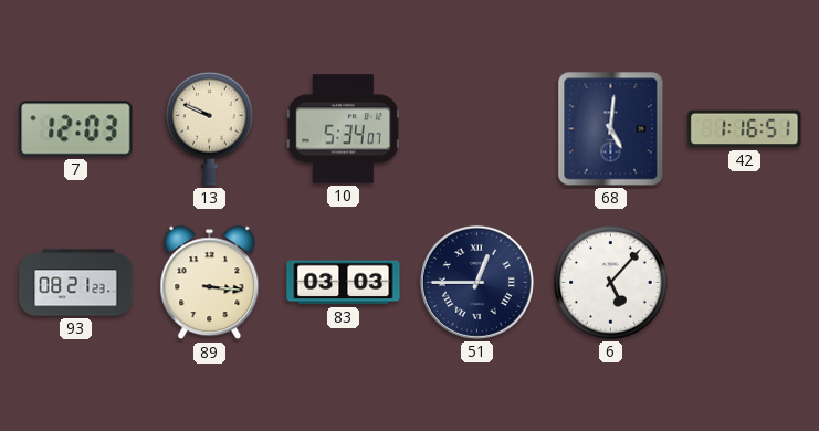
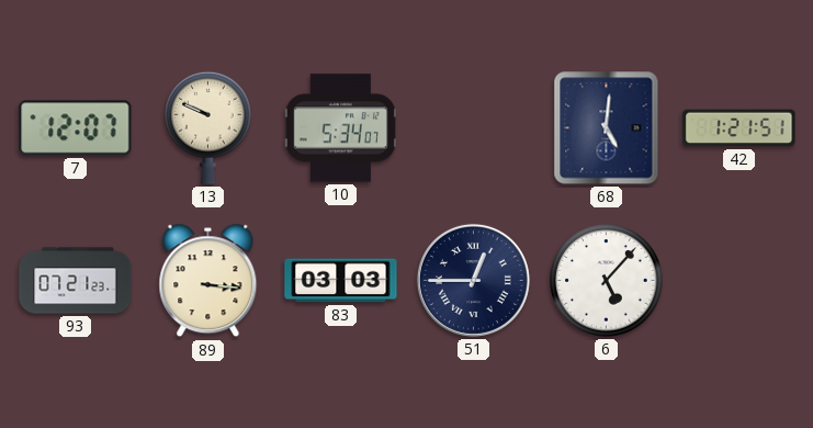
7: 12:03 -> 12:07 (76, 128)
42: 1:16 -> 1:21 (739, 128)
93: 08:21 -> 07:21 (76, 281)
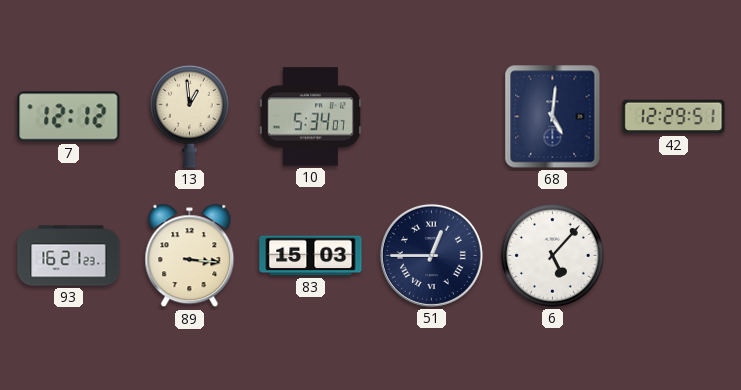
7: 12:07 -> 12:12 (69, 117)
13: 9:49 -> 12:59 (190, 116)
42: 1:21 -> 12:29 (674, 117)
93: 07:21 -> 16:21 (69, 256)
83: 03:03 -> 15:03 (311, 256)
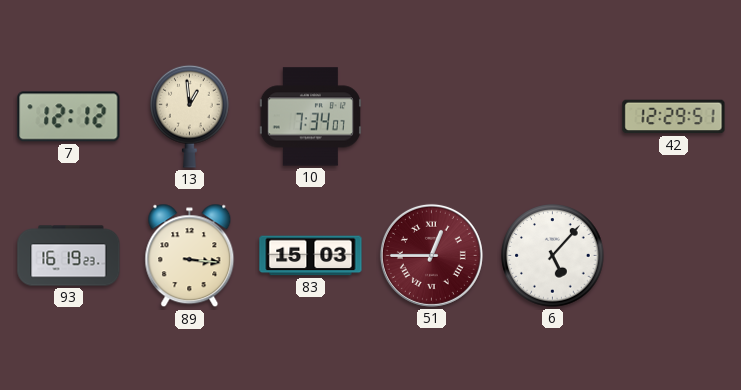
10: 5:34 -> 7:34 (310, 117)
68: 5:01 -> none (553, 117)
93: 16:21 -> 16:19 (69, 256)
51 dial: navy -> burgundy (431, 255)
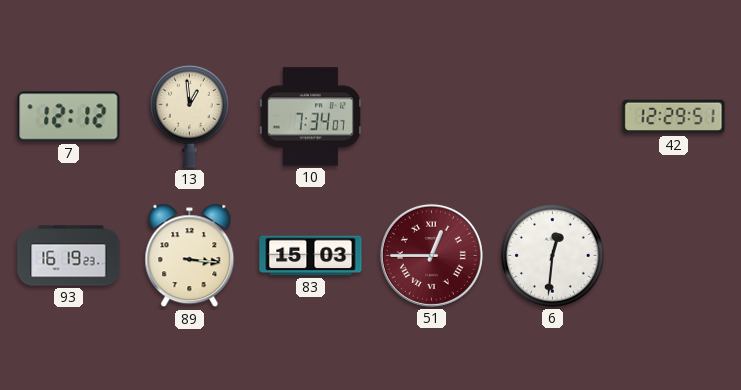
6: 5:07 -> 12:31 (553, 256)
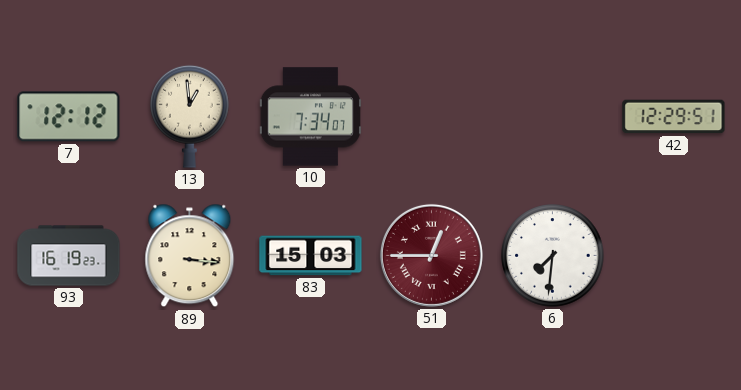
6: 12:31 -> 7:31 (553, 256)
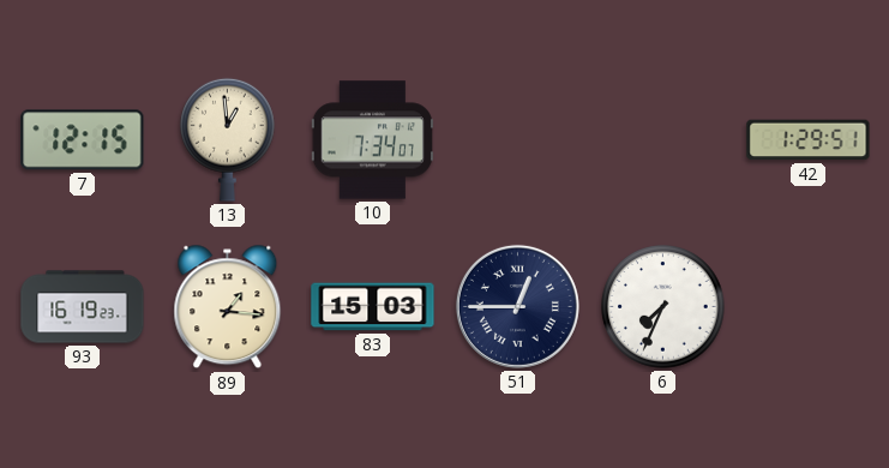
7: 12:12 -> 12:15 (83, 140)
42: 12:29 -> 1:29 (809, 140)
89: 3:16 -> 1:16 (228, 307)
51 dial: burgundy -> navy (517, 306)
6: 7:31 -> 7:34 (663, 307)
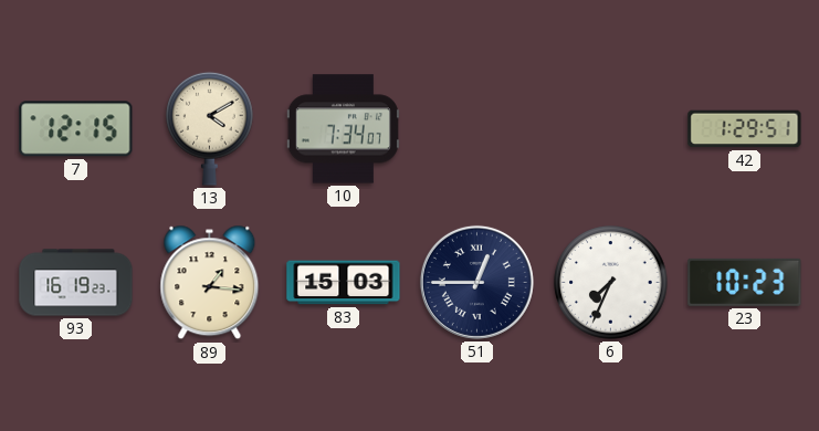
13: 12:59 -> 4:10 (210, 128)
23: none -> 10:23 (745, 282)
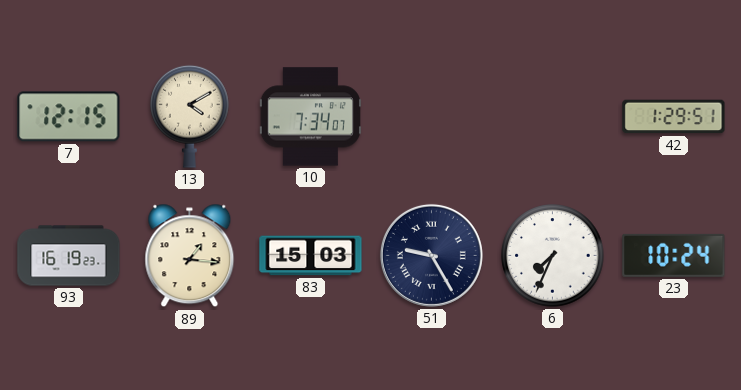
51: 12:45 -> 9:25 (431, 255)
23: 10:23 -> 10:24 (674, 255)
